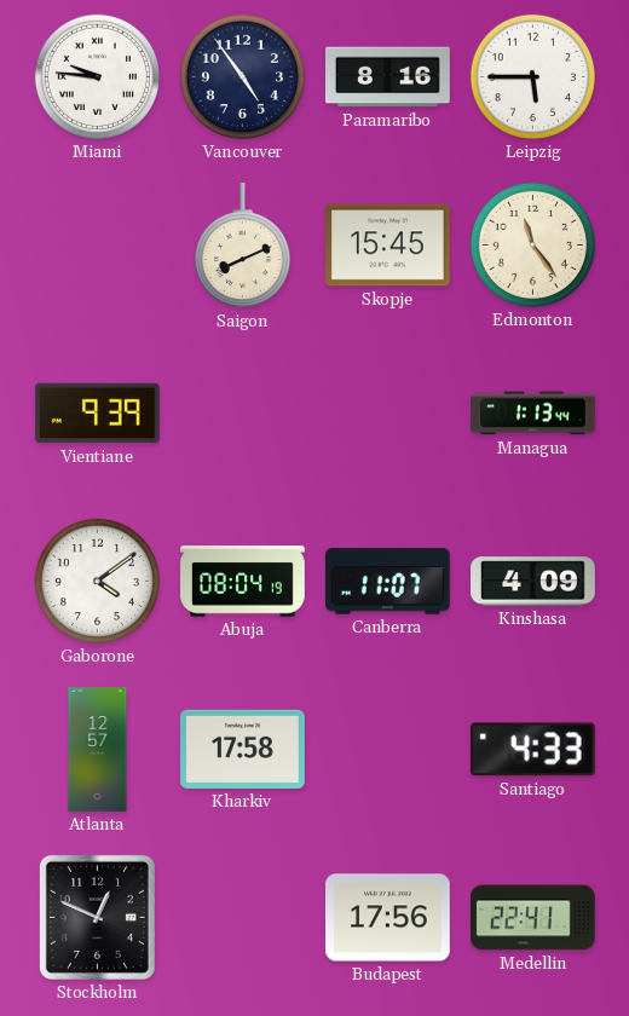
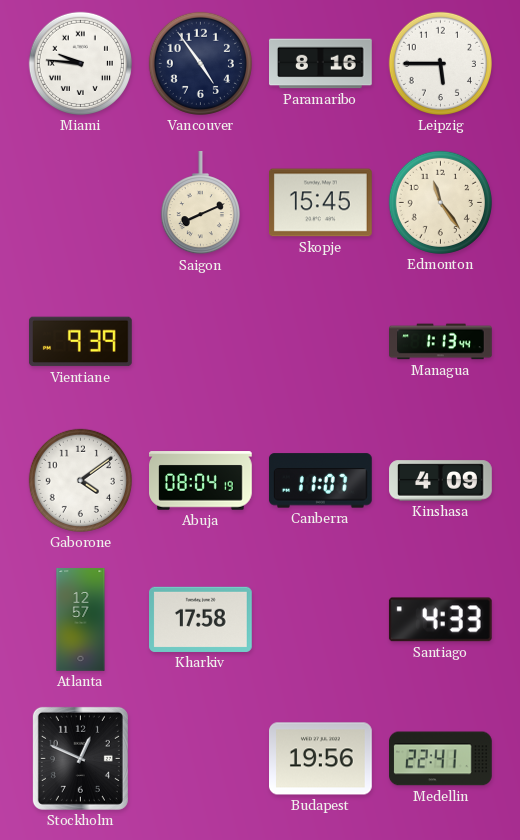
Budapest: 17:56 -> 19:56 (321, 759)
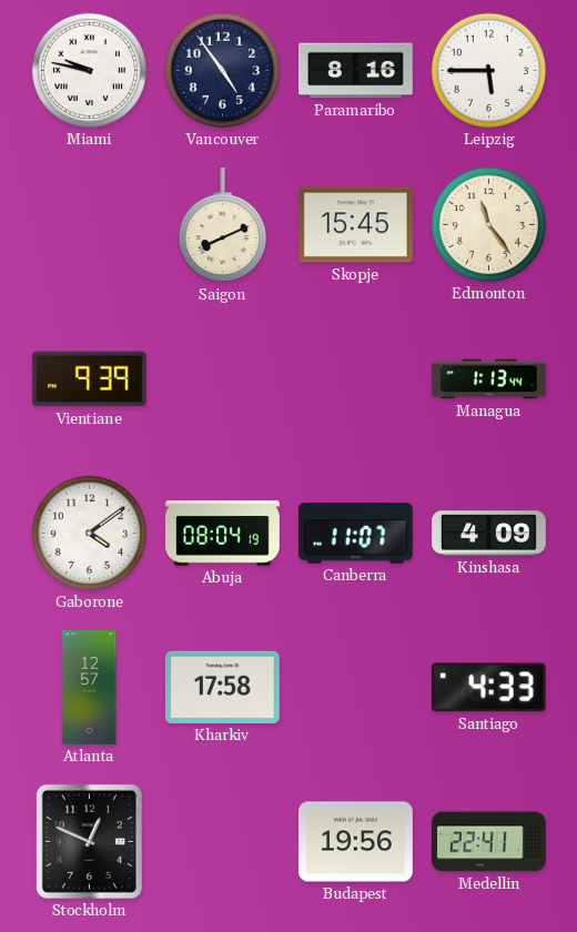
Miami: 9:46 -> 9:47 (89, 70)
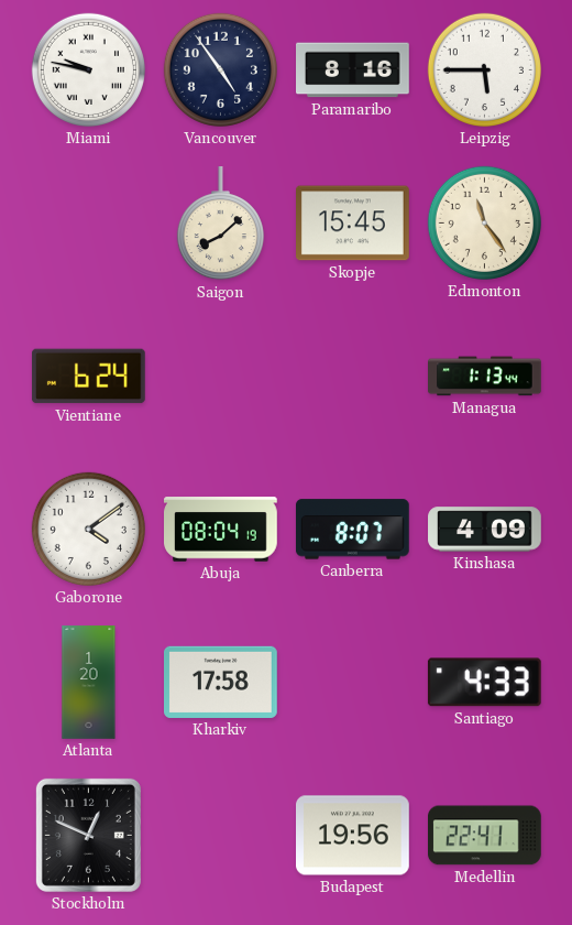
Saigon: 8:11 -> 8:08 (220, 225)
Vientiane: 9:39 -> 6:24 (88, 377)
Canberra: 11:07 -> 8:07 (352, 530)
Atlanta: 12:57 -> 1:20 (89, 683)
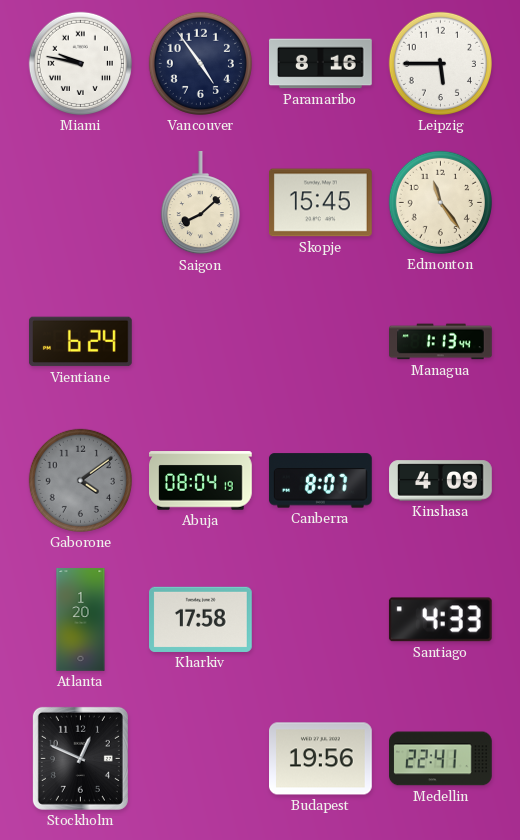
Gaborone dial: white -> grey (80, 480)
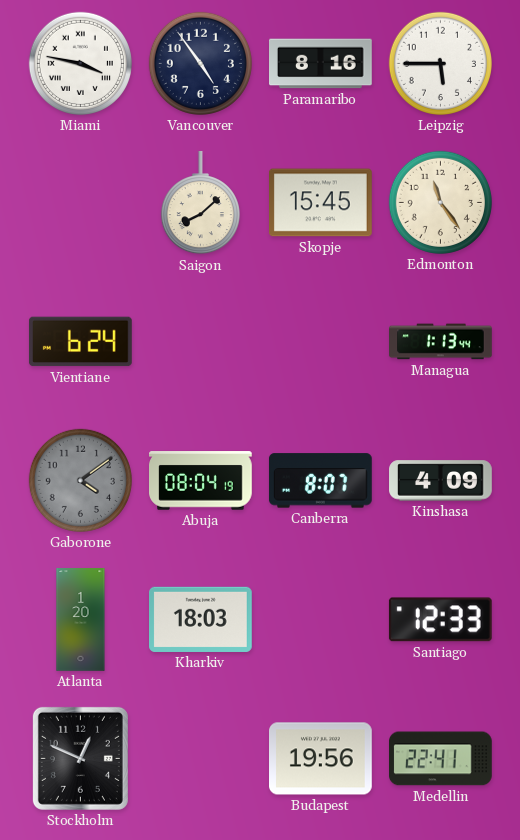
Miami: 9:47 -> 3:47 (80, 63)
Kharkiv: 17:58 -> 18:03 (201, 619)
Santiago: 4:33 -> 12:33 (440, 620)
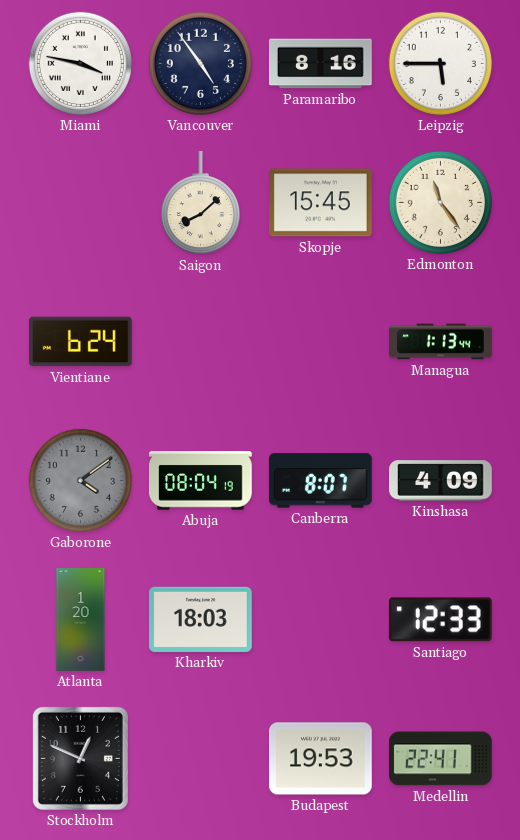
Budapest: 19:56 -> 19:53 (321, 759)
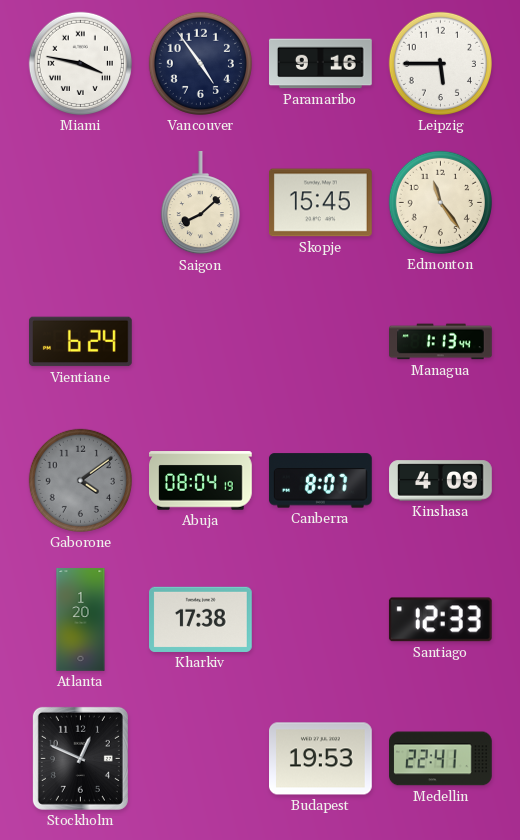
Paramaribo: 8:16 -> 9:16 (321, 64)
Kharkiv: 18:03 -> 17:38 (201, 619)
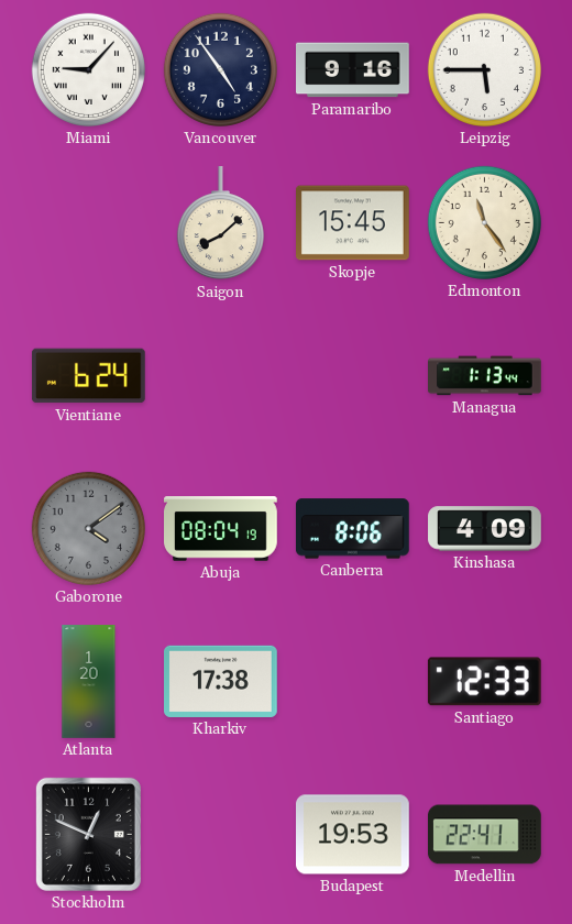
Miami: 3:47 -> 9:07 (88, 69)
Canberra: 8:07 -> 8:06 (352, 529)
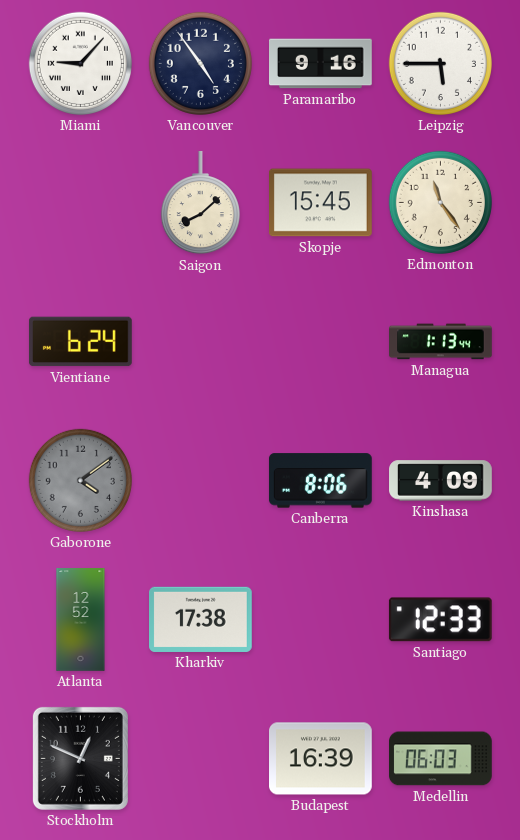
Abuja: 08:04 -> none (221, 529)
Atlanta: 1:20 -> 12:52 (81, 620)
Budapest: 19:53 -> 16:39 (321, 759)
Medellin: 22:41 -> 06:03 (441, 759)
